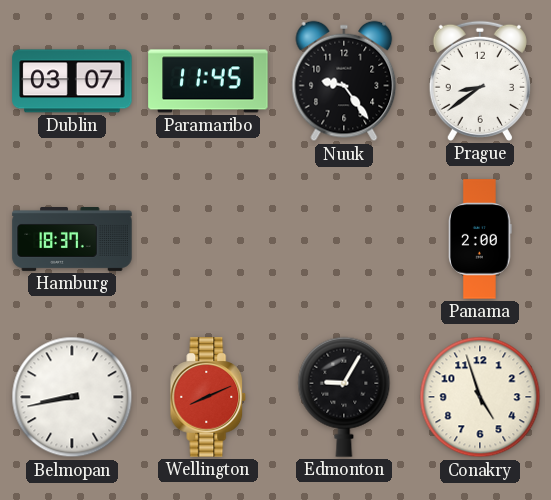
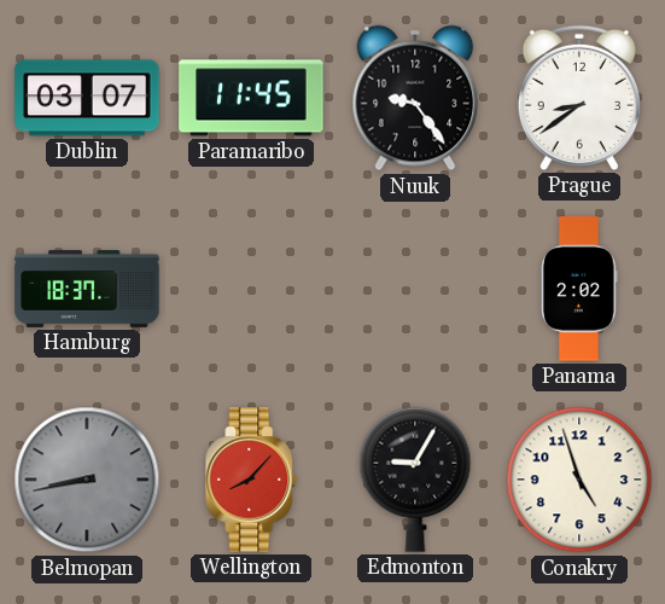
Panama: 2:00 -> 2:02 (579, 289)
Belmopan dial: white -> grey (87, 480)
Wellington: 8:11 -> 8:07 (251, 480)
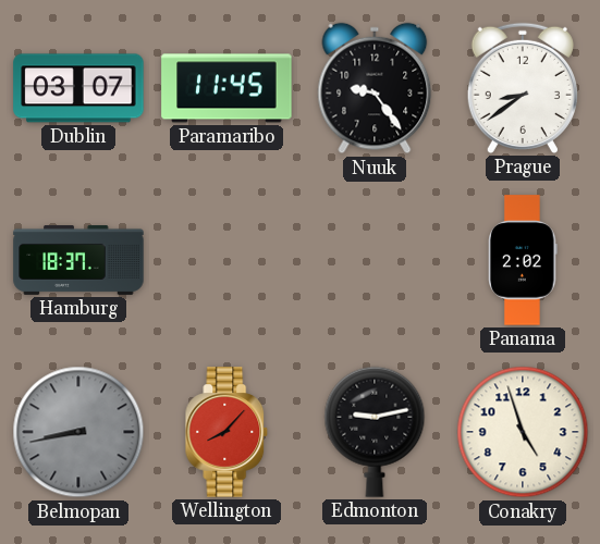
Edmonton: 9:05 -> 9:13 (375, 432)
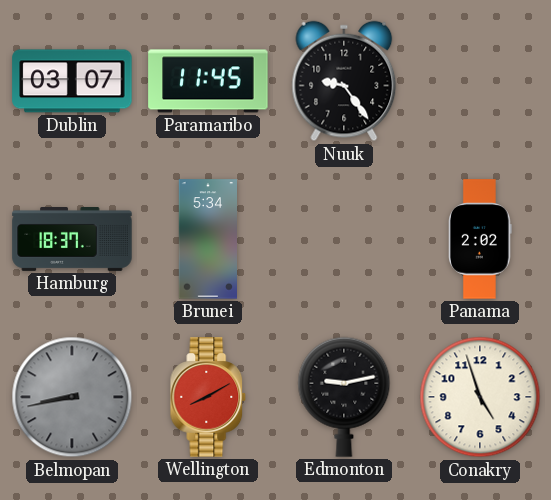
Prague: 8:39 -> none (523, 88)
Brunei: none -> 5:34 (207, 239)
Wellington: 8:07 -> 8:10 (208, 397)
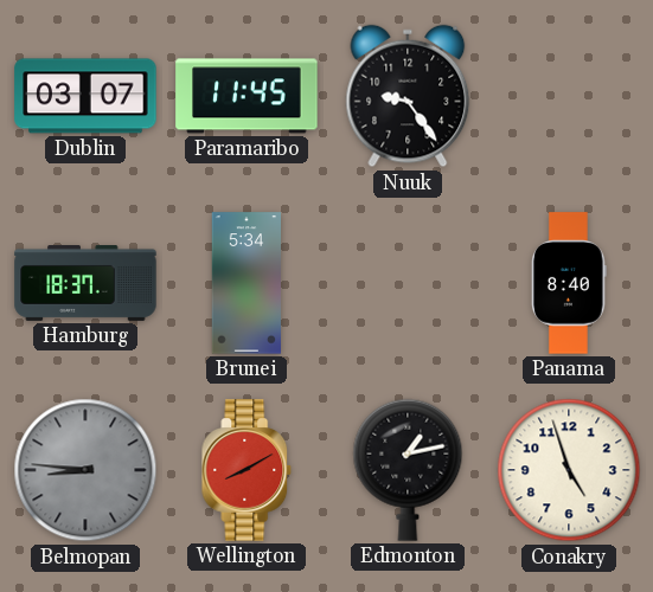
Panama: 2:02 -> 8:40 (569, 283)
Belmopan: 8:43 -> 8:46 (85, 470)
Edmonton: 9:13 -> 1:13 (408, 470)
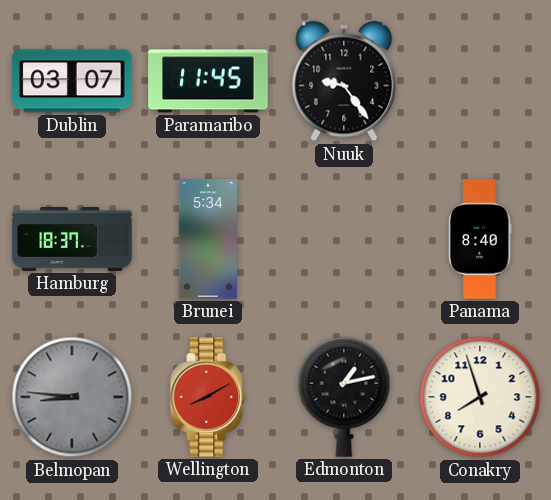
Conakry: 4:57 -> 7:57 (480, 397)
